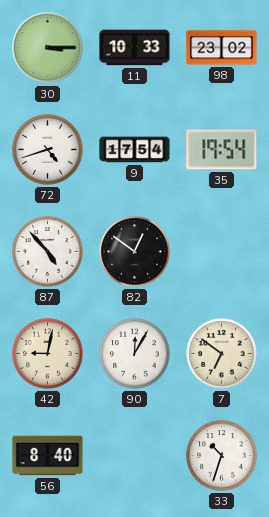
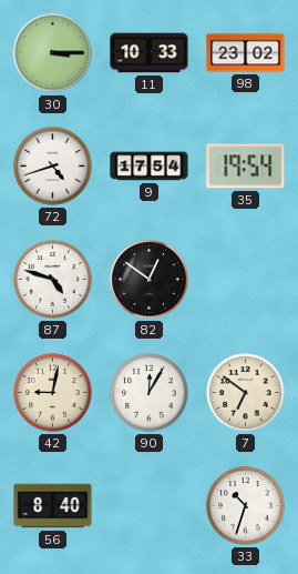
87: 4:53 -> 4:48 (53, 280)
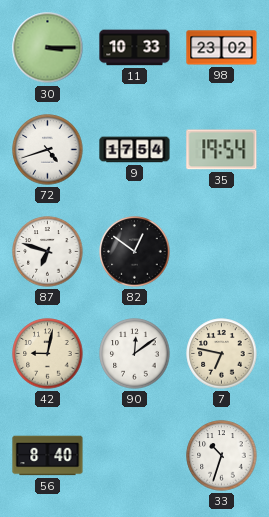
87: 4:48 -> 6:48 (48, 252)
90: 12:05 -> 12:09 (135, 354)
7: 6:51 -> 6:47 (222, 354)
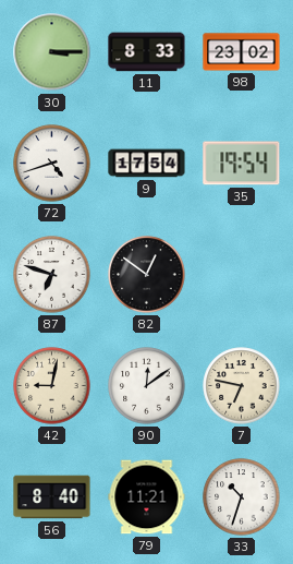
11: 10:33 -> 8:33 (147, 52)
79: none -> 11:21 (147, 497)
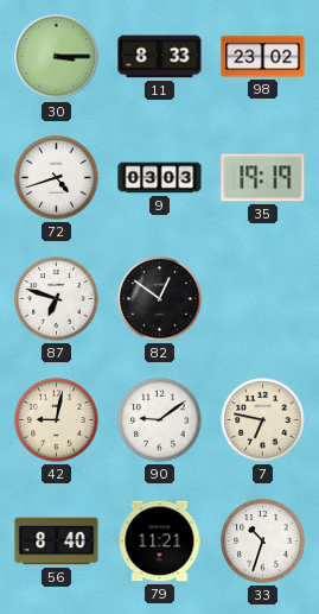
9: 17:54 -> 03:03 (160, 178)
35: 19:54 -> 19:19 (263, 178)
90: 12:09 -> 9:09 (160, 420)
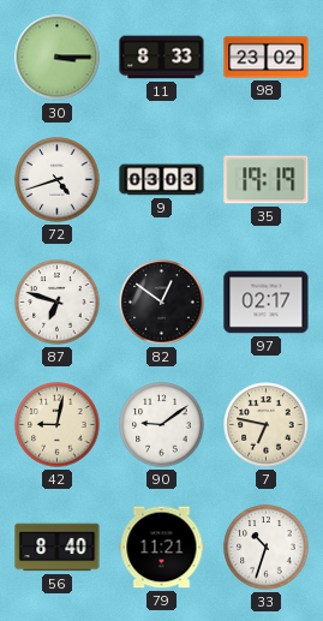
97: none -> 02:17 (267, 303)
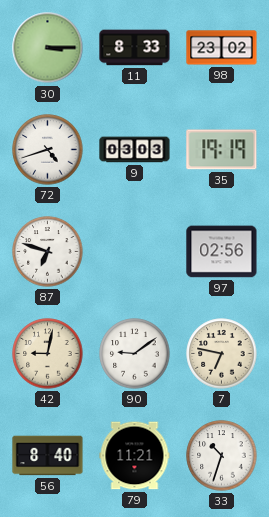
82: 12:51 -> none (162, 303)
97: 02:17 -> 02:56 (222, 252)
